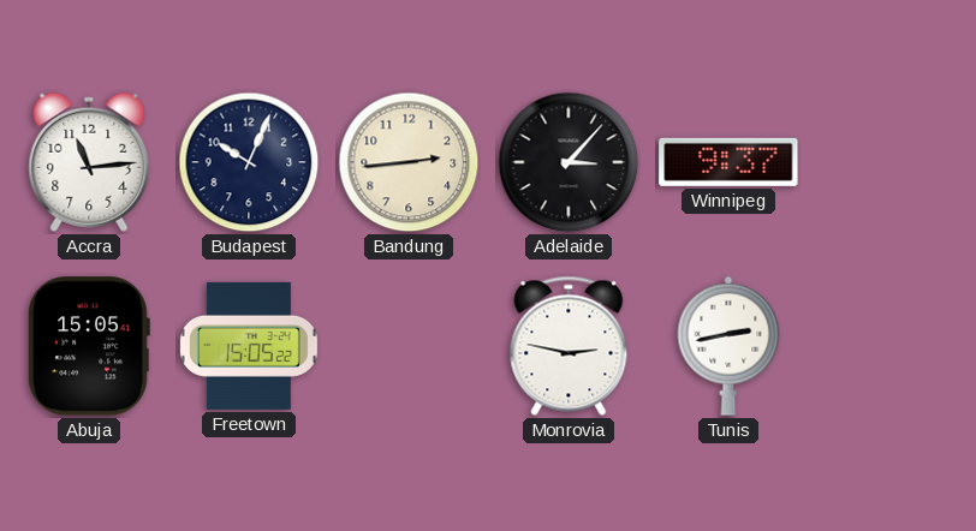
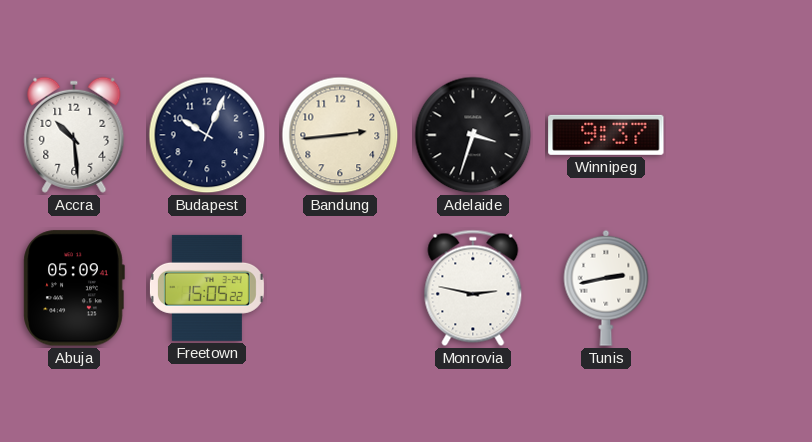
Accra: 11:14 -> 10:29 (74, 135)
Adelaide: 3:07 -> 3:33 (473, 135)
Abuja: 15:05 -> 05:09 (74, 288)
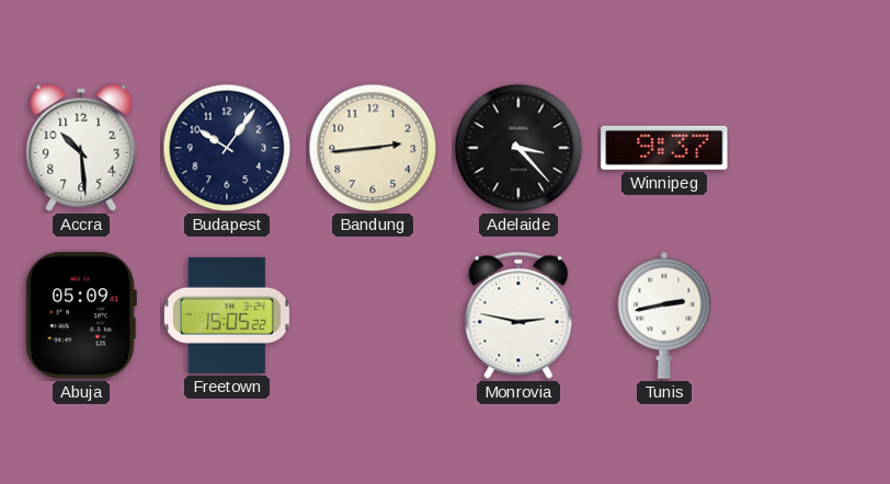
Budapest: 10:04 -> 10:06 (227, 148)
Adelaide: 3:33 -> 3:23 (518, 148)
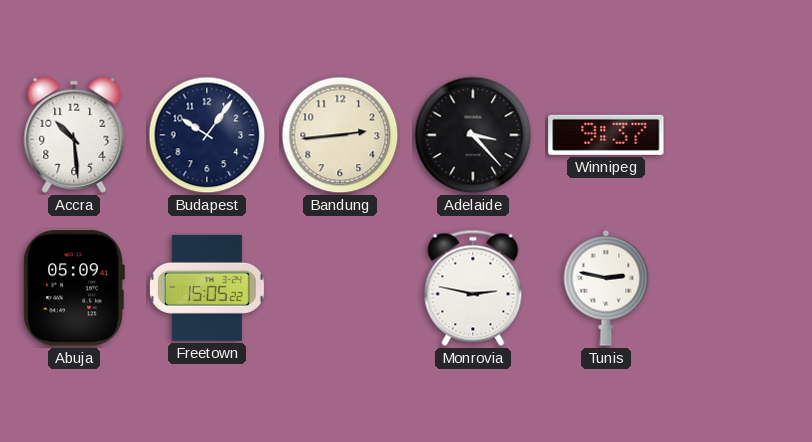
Tunis: 2:43 -> 2:47 (606, 288)
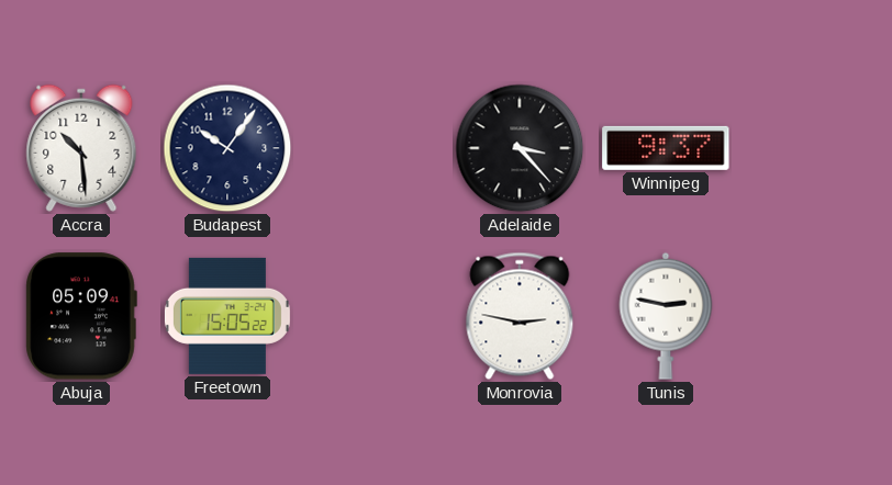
Bandung: 2:44 -> none (340, 135)
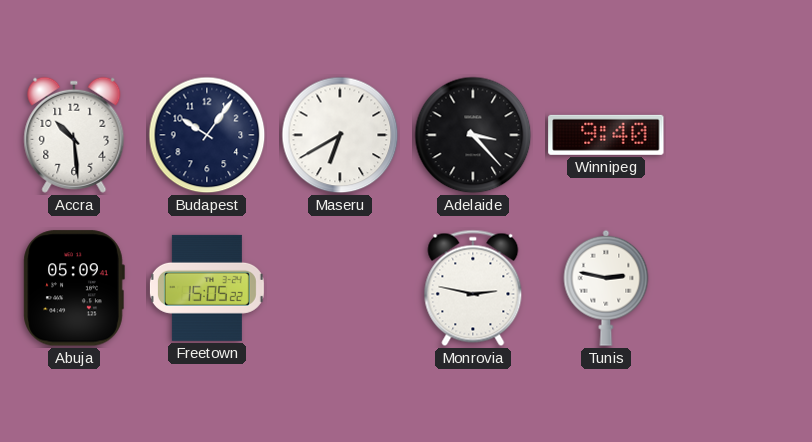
Maseru: none -> 6:40 (340, 135)
Winnipeg: 9:37 -> 9:40 (606, 135)
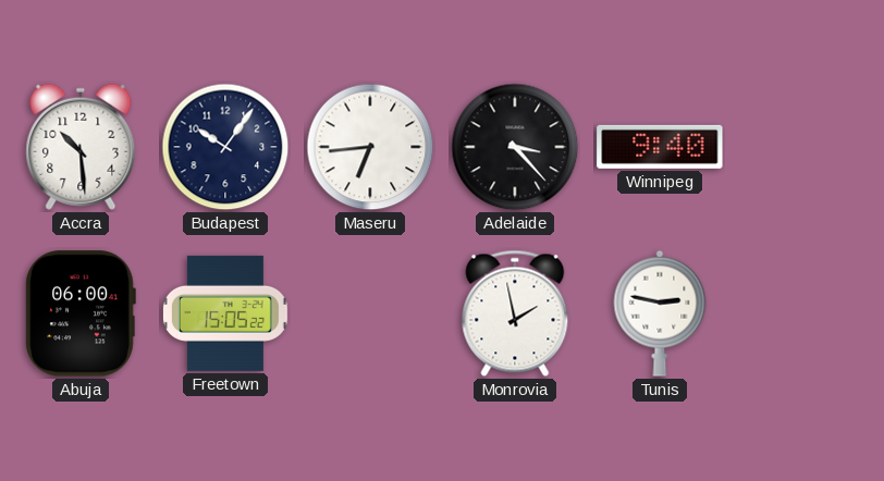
Maseru: 6:40 -> 6:44 (370, 147)
Abuja: 05:09 -> 06:00 (81, 313)
Monrovia: 2:47 -> 1:58 (515, 313)
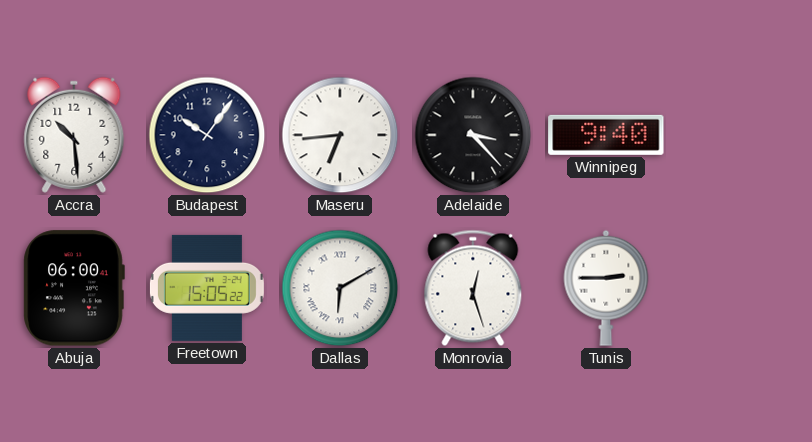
Dallas: none -> 6:10 (340, 288)
Monrovia: 1:58 -> 12:27 (473, 288)
Tunis: 2:47 -> 2:45 (606, 288)
